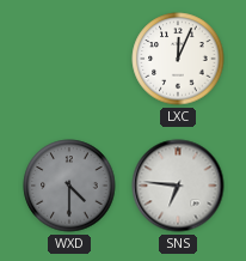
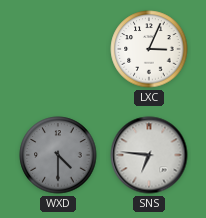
LXC: 12:04 -> 3:04 (149, 49)
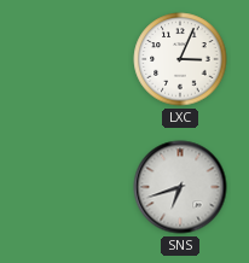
WXD: 4:30 -> none (58, 155)
SNS: 6:46 -> 6:42 (180, 187)
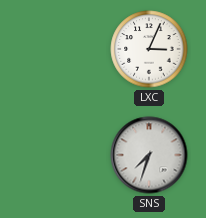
SNS: 6:42 -> 7:33 (149, 155)
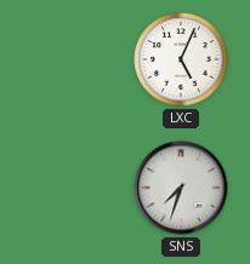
LXC: 3:04 -> 5:04 (181, 59)
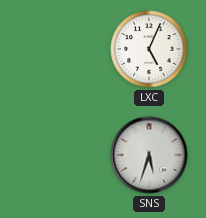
SNS: 7:33 -> 5:33 (149, 155)
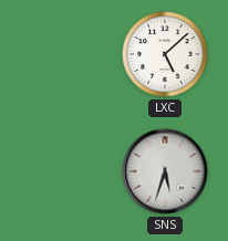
LXC: 5:04 -> 5:08 (165, 54)
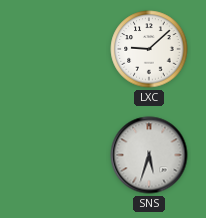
LXC: 5:08 -> 9:08 (149, 49)
